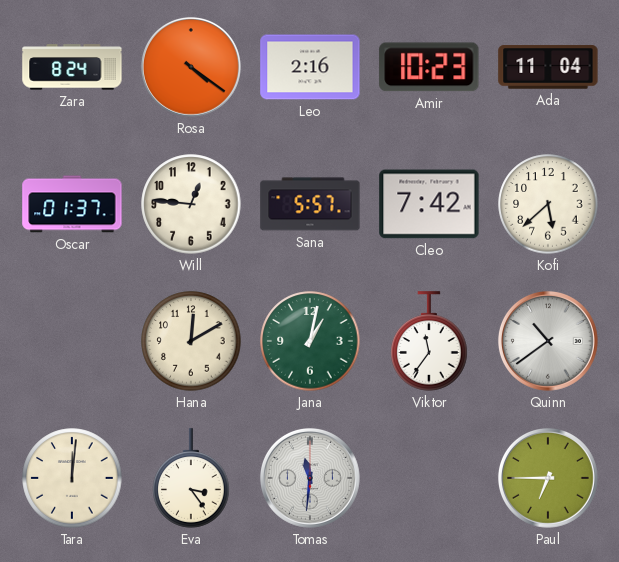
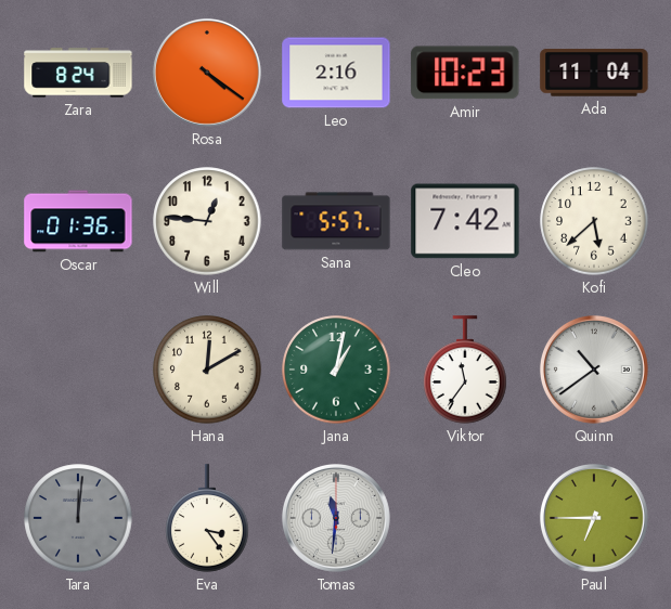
Oscar: 01:37 -> 01:36 (78, 221)
Tara dial: cream -> grey (78, 518)
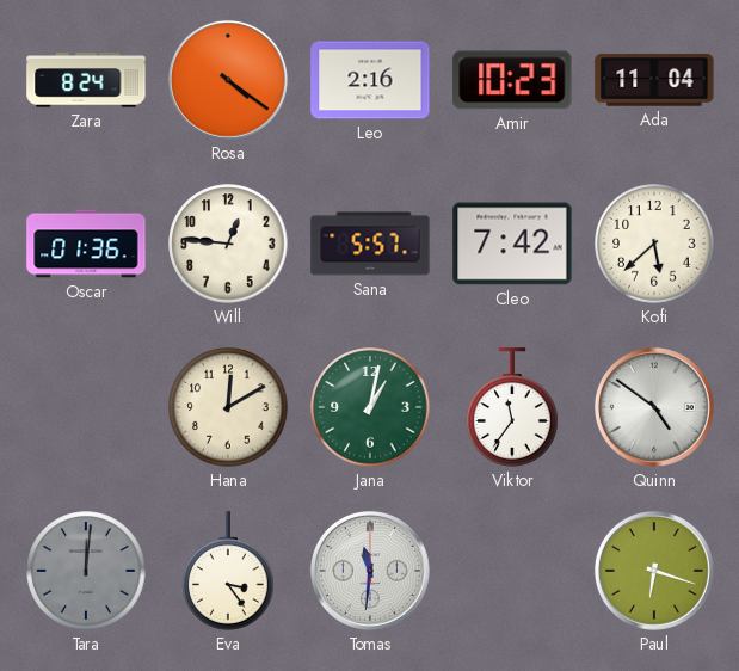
Quinn: 10:39 -> 4:51 (654, 407)
Paul: 6:45 -> 6:18 (654, 571)
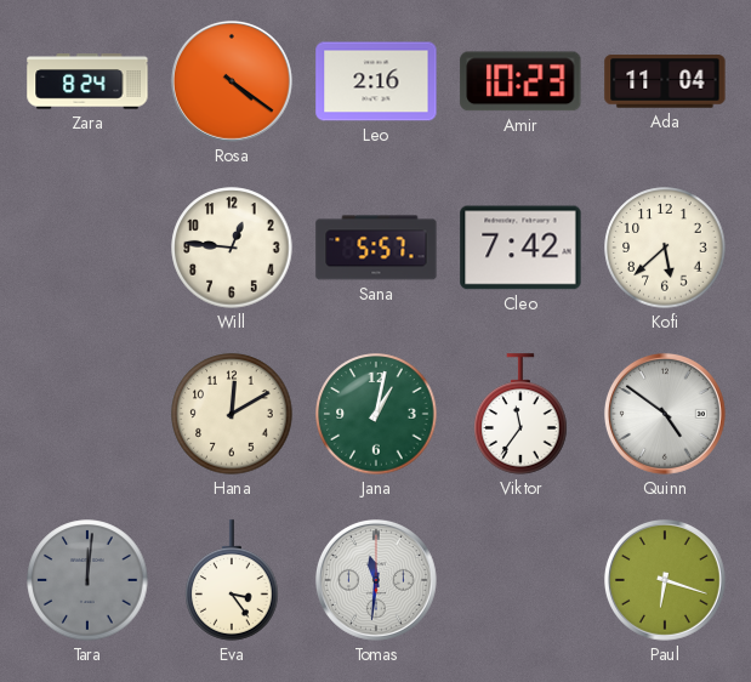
Oscar: 01:36 -> none (86, 244)
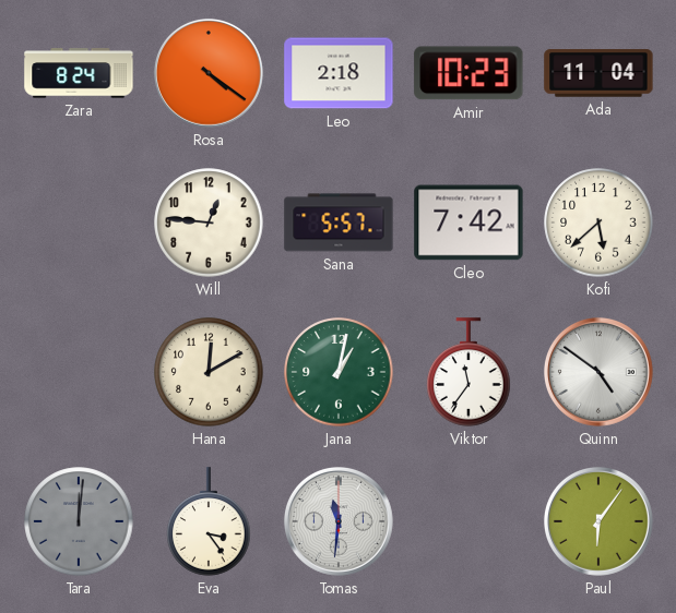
Leo: 2:16 -> 2:18 (339, 73)
Paul: 6:18 -> 6:06 (598, 521)
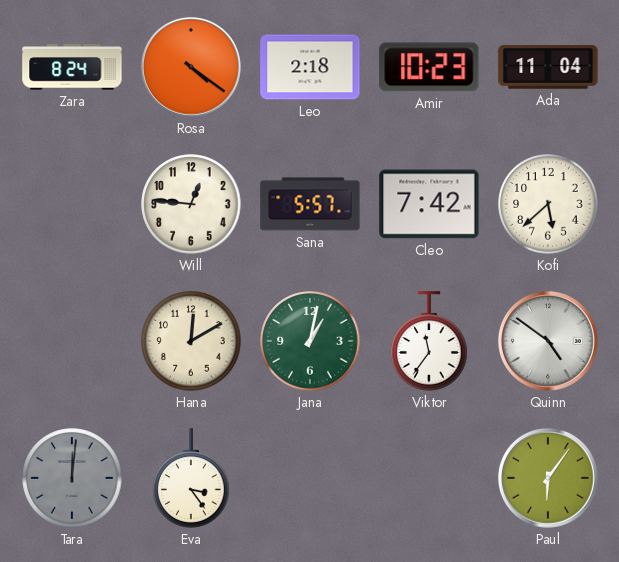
Tomas: 11:31 -> none (339, 521)
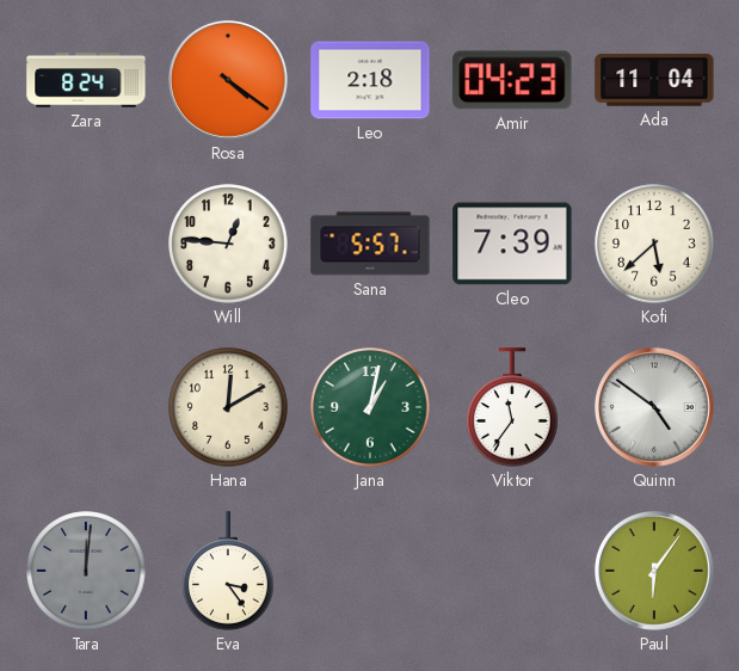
Amir: 10:23 -> 04:23 (512, 80)
Cleo: 7:42 -> 7:39 (512, 244)
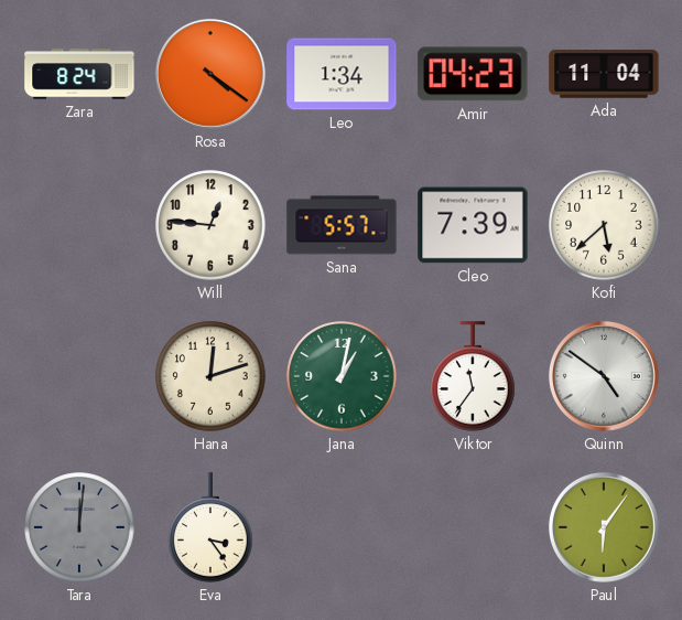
Leo: 2:18 -> 1:34 (342, 74)
Hana: 12:10 -> 12:12 (210, 376)
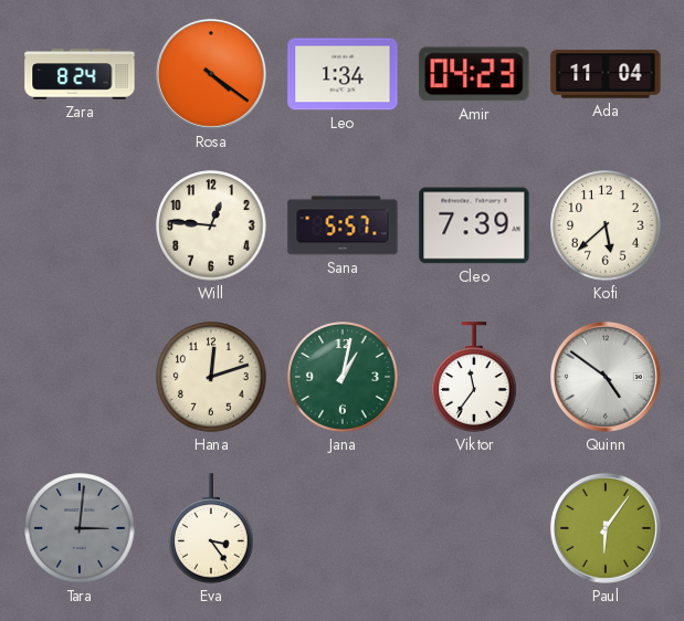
Tara: 12:01 -> 3:01 (80, 528)
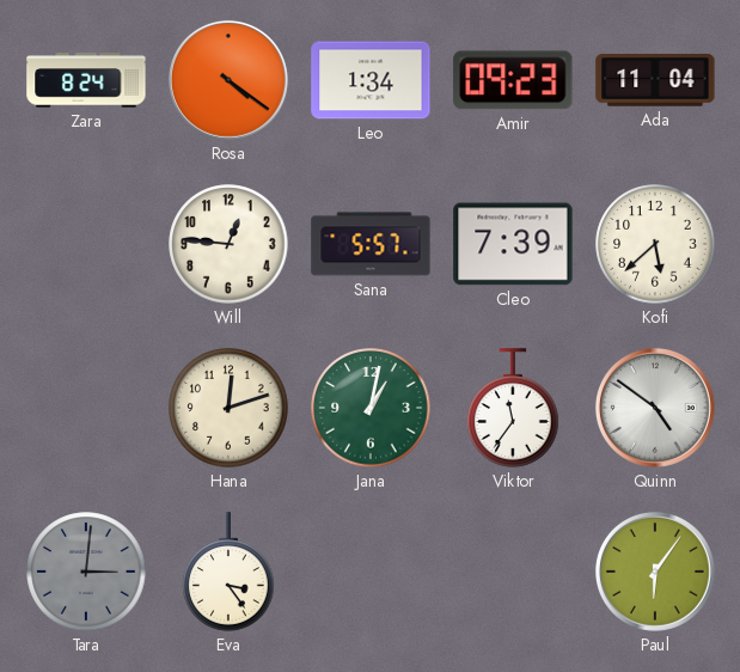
Amir: 04:23 -> 09:23 (513, 80)
